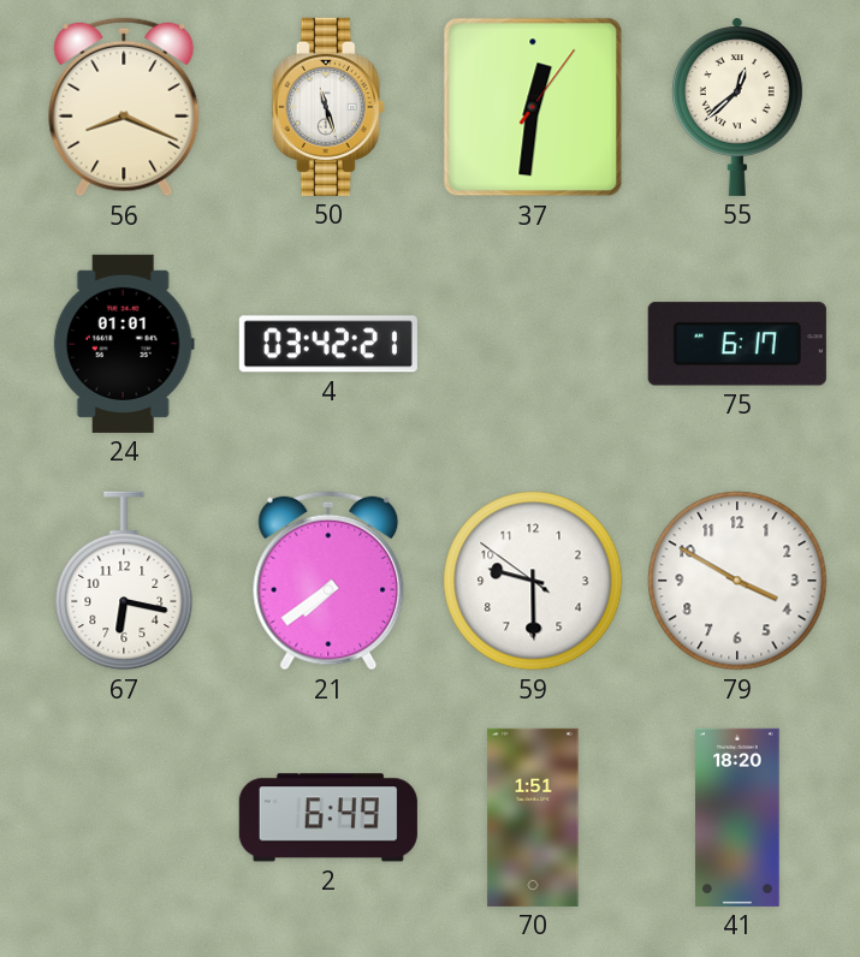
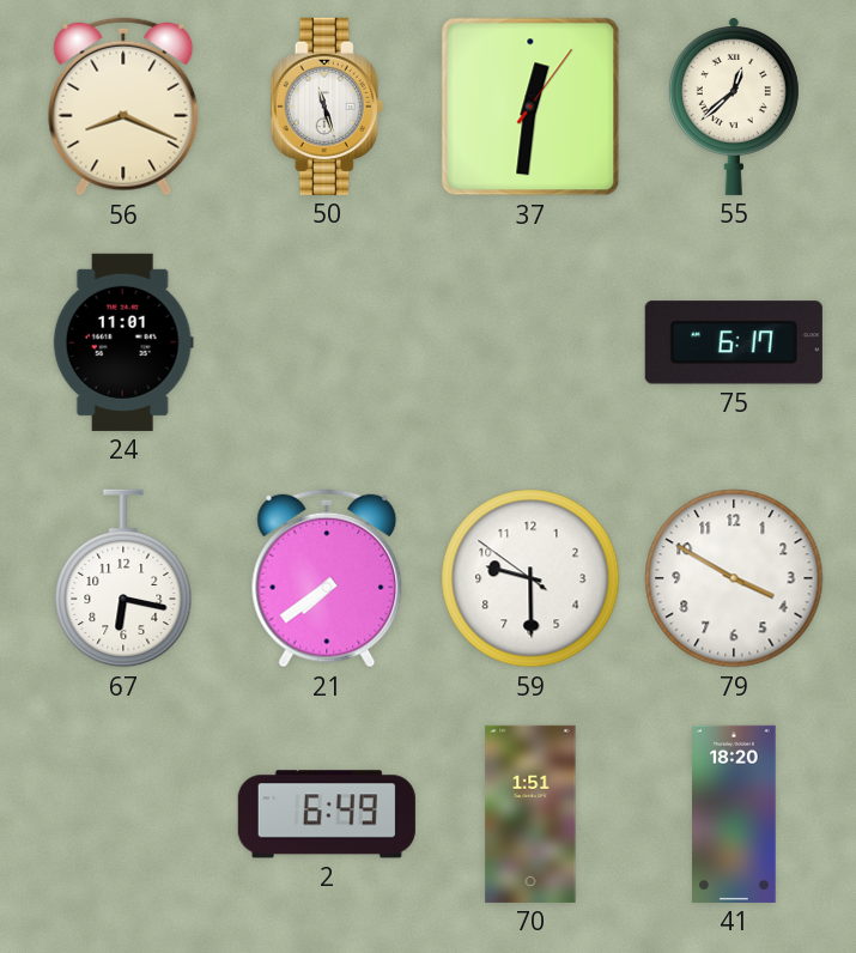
24: 01:01 -> 11:01 (123, 342)
4: 03:42 -> none (328, 344)
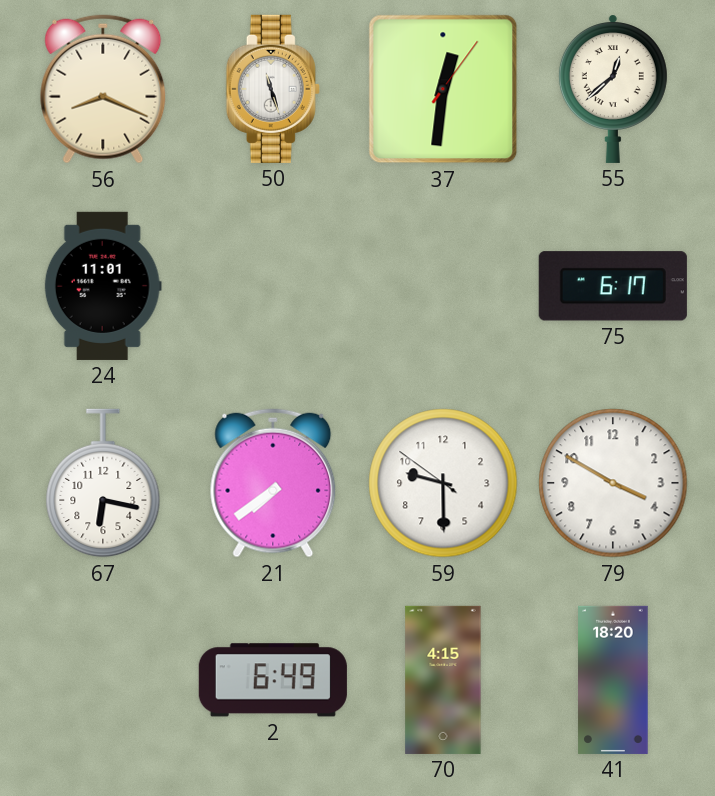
70: 1:51 -> 4:15 (443, 680)
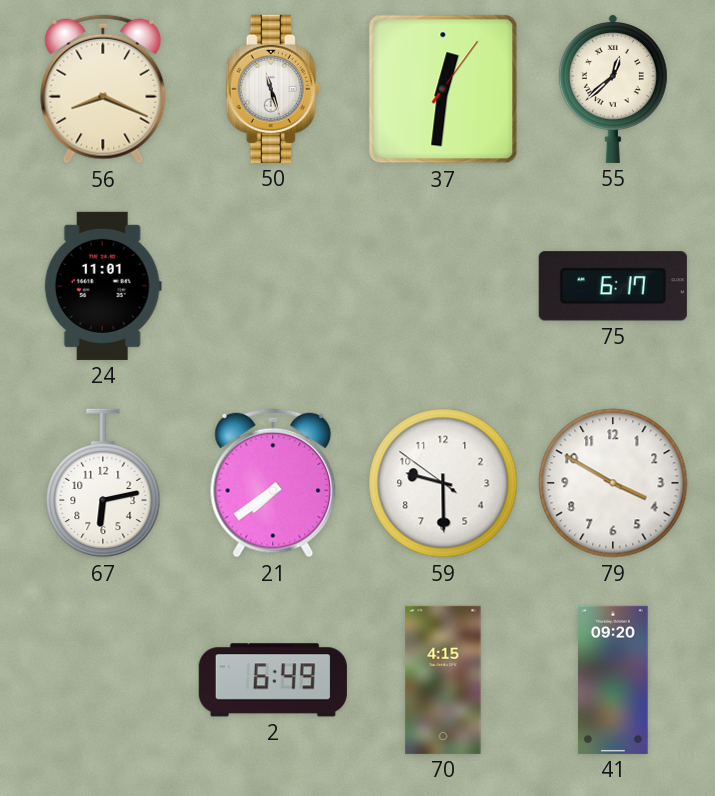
67: 6:17 -> 6:13 (103, 483)
41: 18:20 -> 09:20 (613, 680)
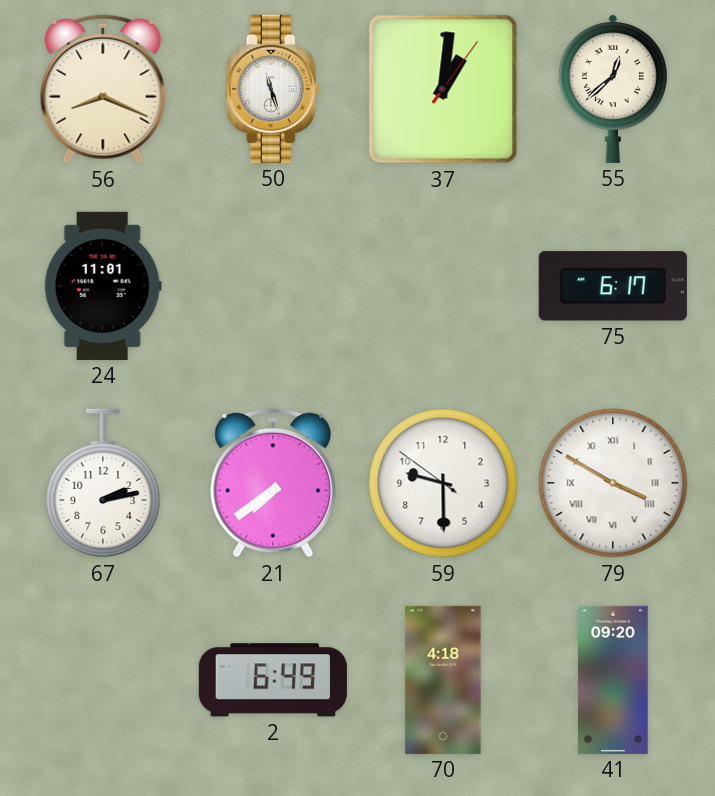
37: 12:31 -> 1:01 (443, 89)
67: 6:13 -> 2:13 (103, 483)
79 numerals: Arabic -> Roman (613, 483)
70: 4:15 -> 4:18 (443, 680)
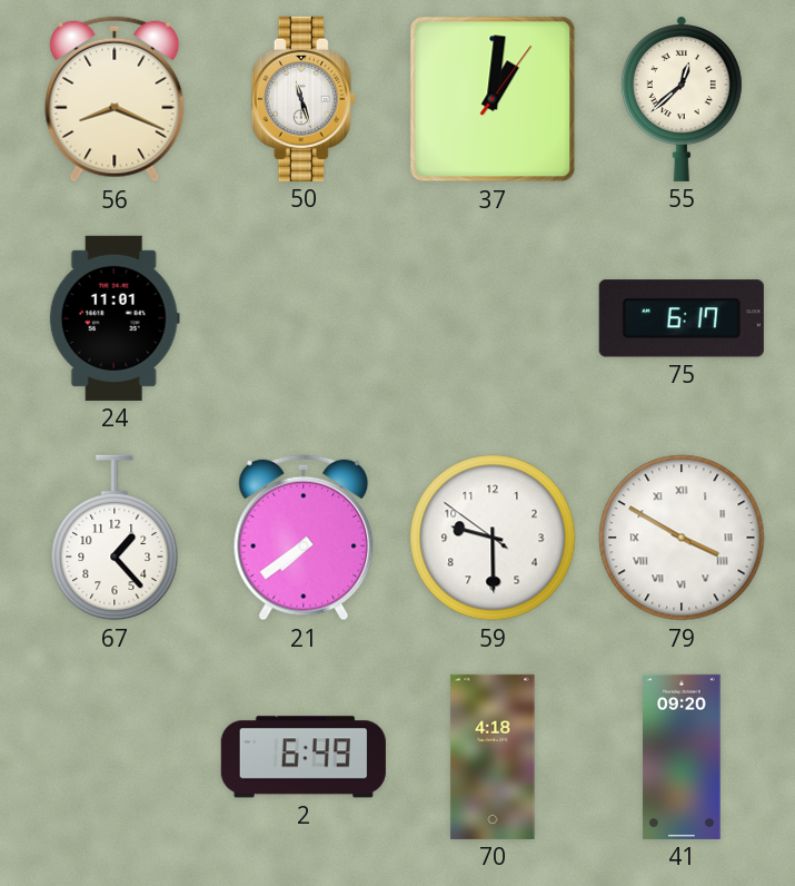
67: 2:13 -> 1:23 (115, 538)
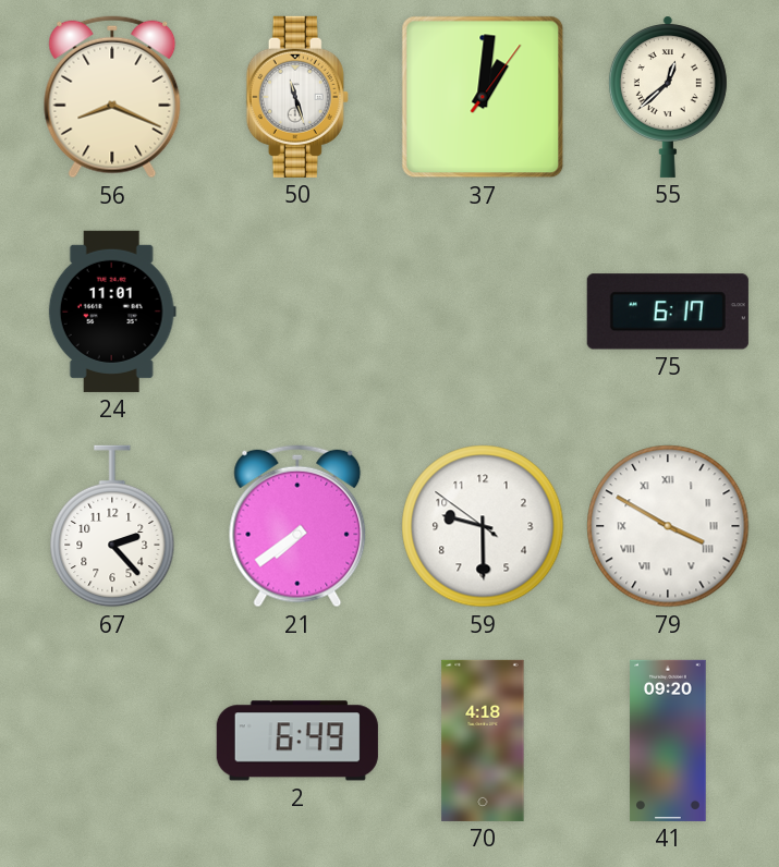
67: 1:23 -> 2:23 (112, 526)
